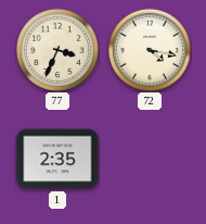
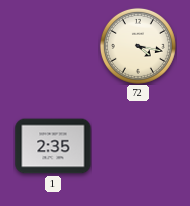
77: 3:34 -> none (57, 50)
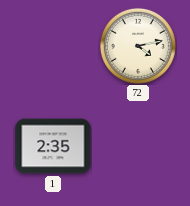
72: 4:17 -> 4:13 (138, 46)
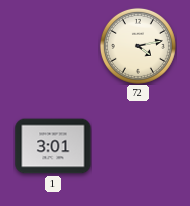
1: 2:35 -> 3:01 (53, 146)
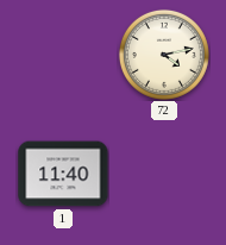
1: 3:01 -> 11:40 (63, 174)
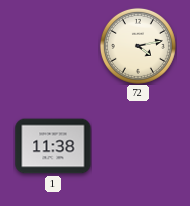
1: 11:40 -> 11:38 (53, 146)
